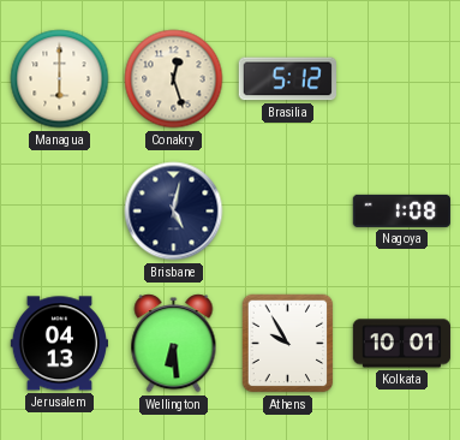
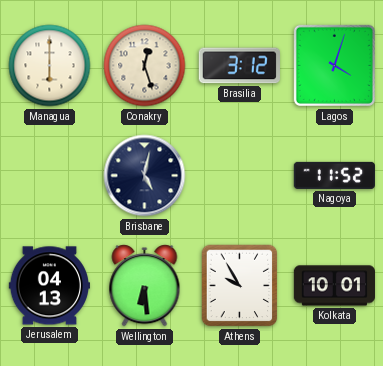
Brasilia: 5:12 -> 3:12 (239, 66)
Lagos: none -> 4:03 (334, 65)
Nagoya: 1:08 -> 11:52 (334, 175)
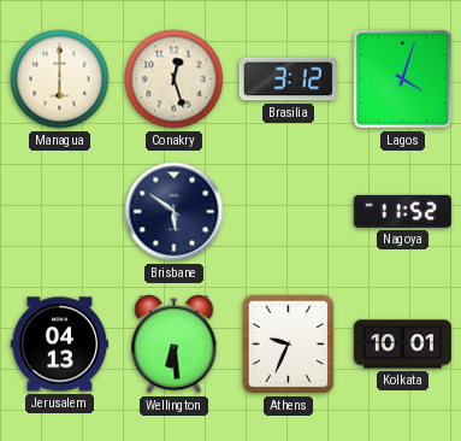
Brisbane: 5:02 -> 5:51 (175, 212)
Athens: 9:55 -> 9:34 (289, 345)
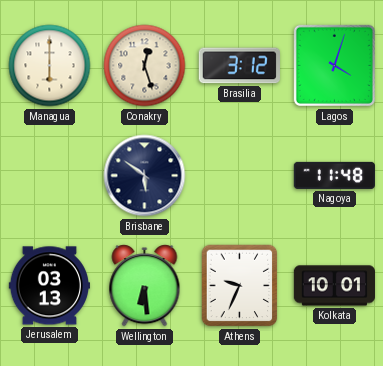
Nagoya: 11:52 -> 11:48 (334, 175)
Jerusalem: 04:13 -> 03:13 (49, 286)
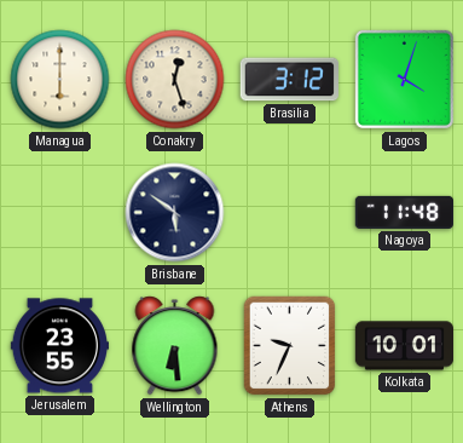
Jerusalem: 03:13 -> 23:55 (59, 346)
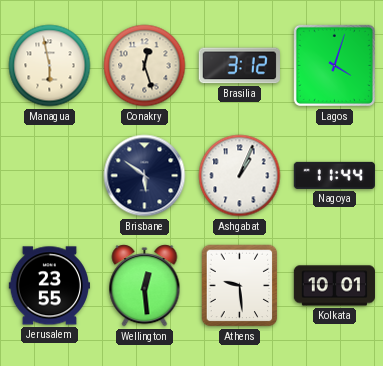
Managua: 6:00 -> 5:58 (50, 66)
Ashgabat: none -> 1:04 (240, 176)
Nagoya: 11:48 -> 11:44 (334, 175)
Wellington: 6:29 -> 12:29 (145, 286)
Athens: 9:34 -> 9:29 (240, 286)
